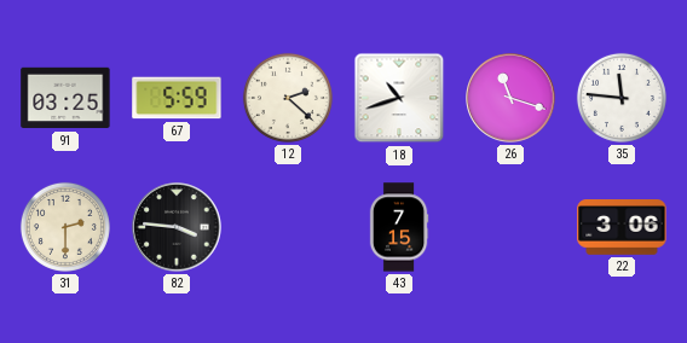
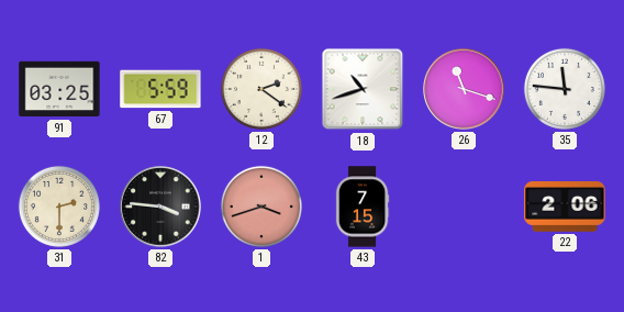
12: 2:22 -> 2:21 (261, 89)
1: none -> 3:42 (261, 207)
22: 3:06 -> 2:06 (565, 208)
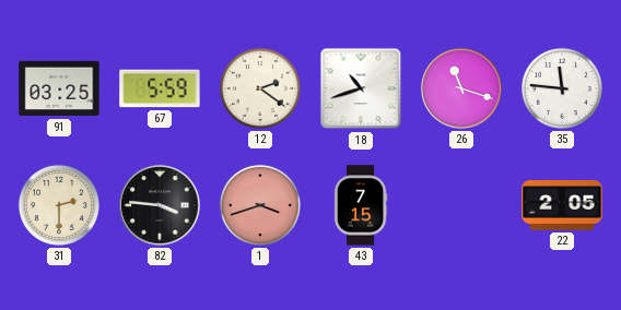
22: 2:06 -> 2:05 (562, 206)
